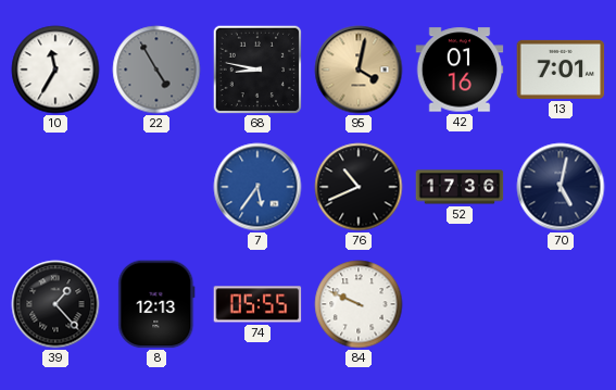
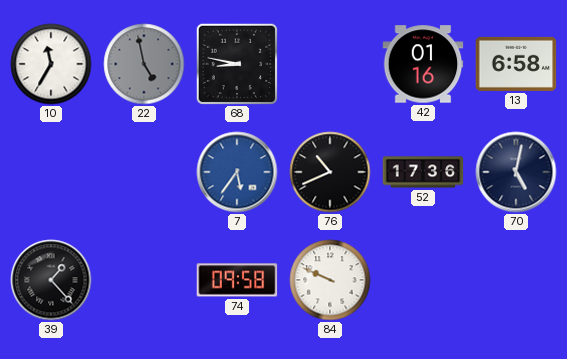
22: 4:55 -> 4:58 (144, 64)
95: 4:02 -> none (359, 70)
13: 7:01 -> 6:58 (516, 64)
8: 12:13 -> none (156, 304)
74: 05:55 -> 09:58 (237, 280)
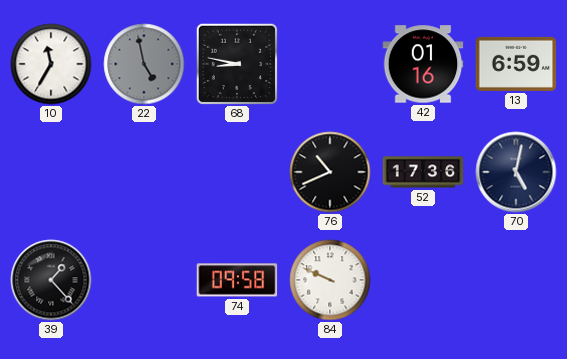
13: 6:58 -> 6:59 (516, 64)
7: 5:36 -> none (237, 172)
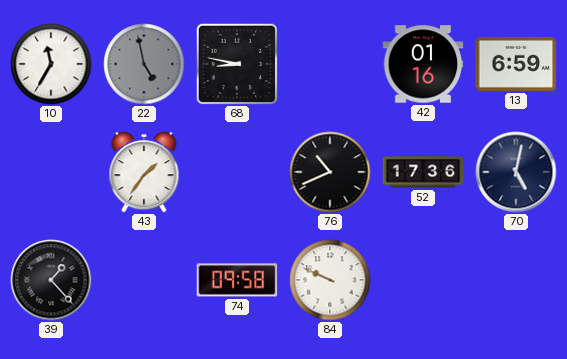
43: none -> 1:36 (144, 172)
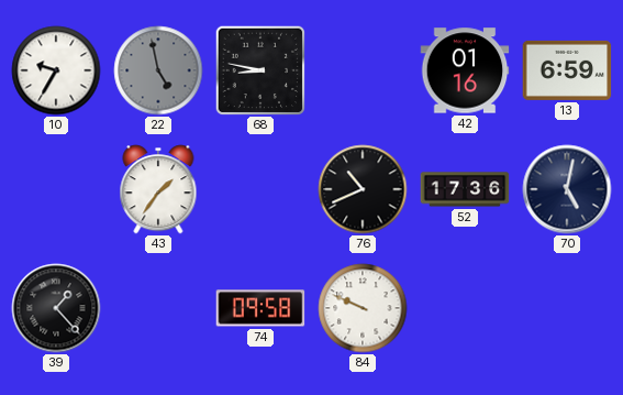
10: 11:35 -> 9:35 (56, 70)
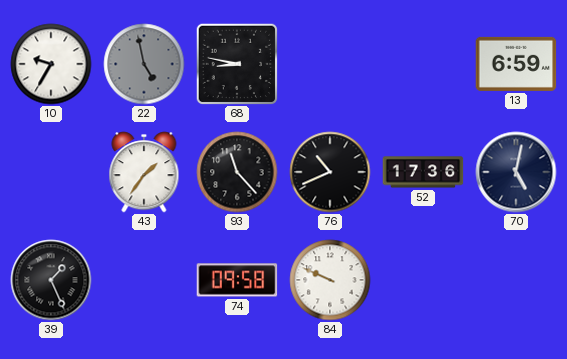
42: 01:16 -> none (465, 70)
93: none -> 11:23 (237, 172)
39: 1:23 -> 1:26 (51, 280)
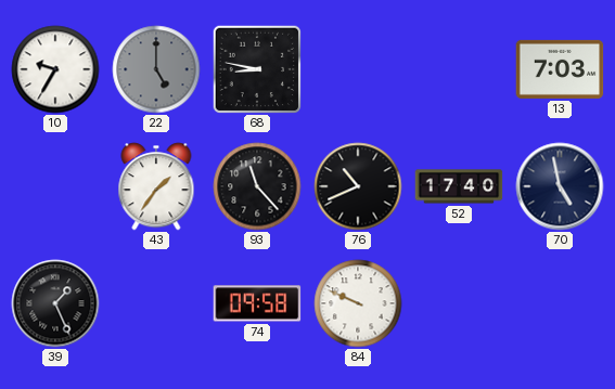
22: 4:58 -> 5:00 (156, 69)
13: 6:59 -> 7:03 (560, 69)
52: 17:36 -> 17:40 (459, 186)
70: 5:02 -> 4:58 (560, 186)
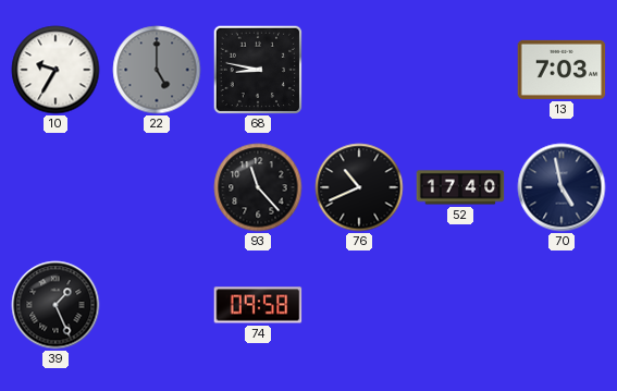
43: 1:36 -> none (156, 186)
84: 9:49 -> none (358, 303)
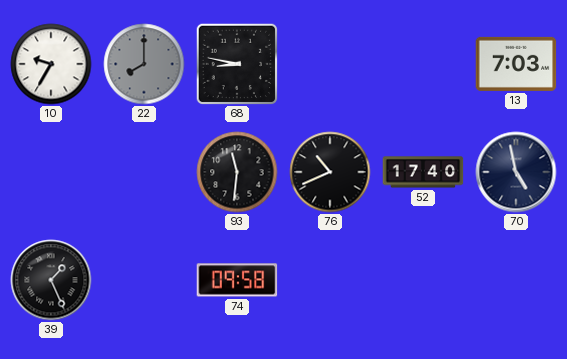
22: 5:00 -> 8:00 (144, 64)
93: 11:23 -> 11:31 (237, 172)
